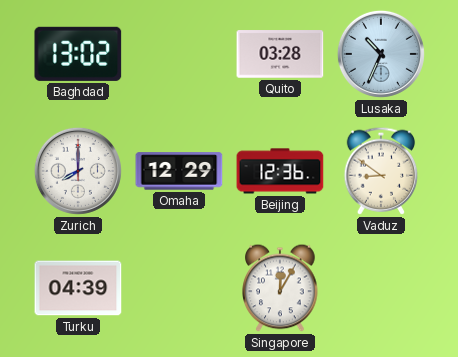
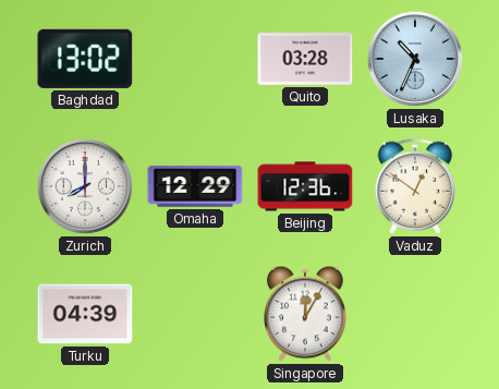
Vaduz: 8:51 -> 12:51 (415, 186)
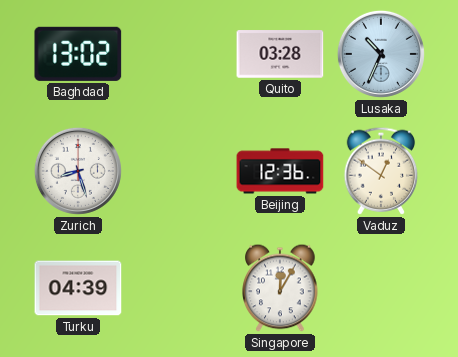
Zurich: 8:00 -> 8:27 (78, 171)
Omaha: 12:29 -> none (195, 186)
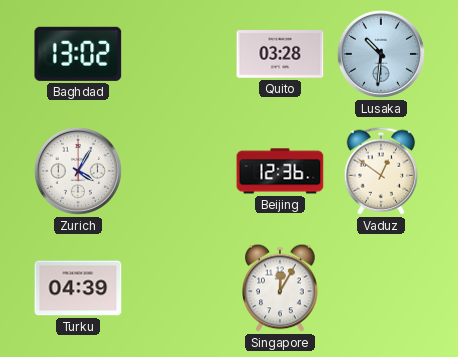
Lusaka: 10:34 -> 10:31 (381, 54)
Zurich: 8:27 -> 4:05 (78, 171)
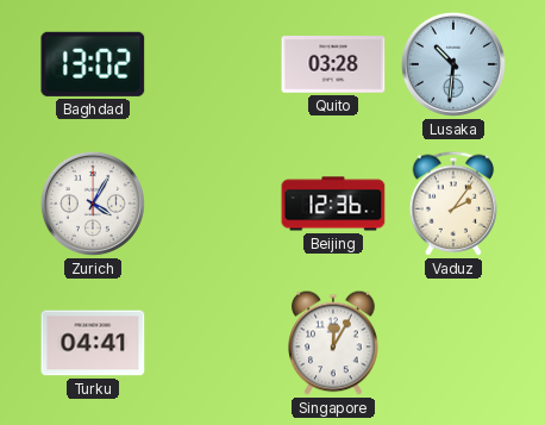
Vaduz: 12:51 -> 2:06 (453, 204)
Turku: 04:39 -> 04:41 (93, 343)
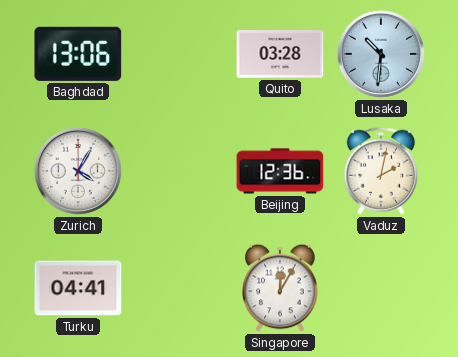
Baghdad: 13:02 -> 13:06 (78, 54)
Vaduz: 2:06 -> 2:02 (381, 171)
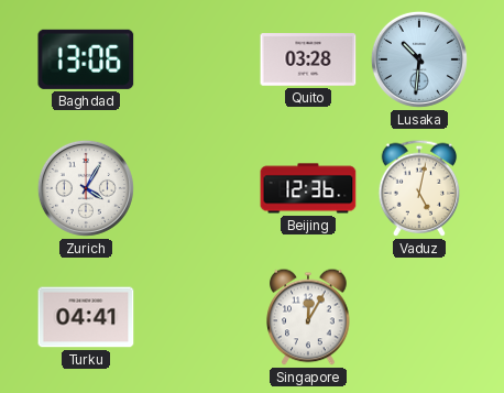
Vaduz: 2:02 -> 5:02 (419, 188)
